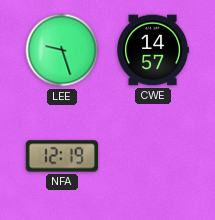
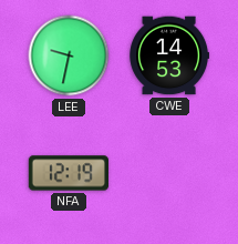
LEE: 9:27 -> 9:32 (69, 55)
CWE: 14:57 -> 14:53 (168, 55)
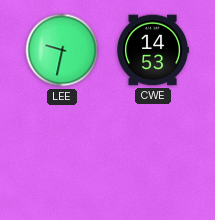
NFA: 12:19 -> none (68, 173)
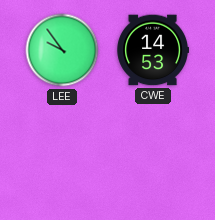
LEE: 9:32 -> 9:54 (62, 50)
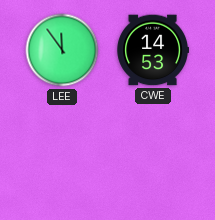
LEE: 9:54 -> 11:54 (62, 50)
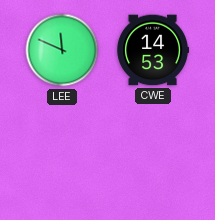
LEE: 11:54 -> 11:49 (62, 50)
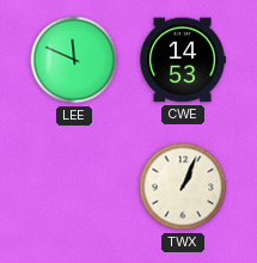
TWX: none -> 1:04 (183, 186)
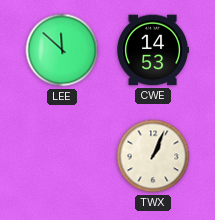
LEE: 11:49 -> 11:52 (62, 50)
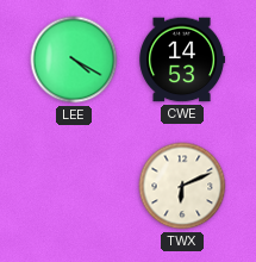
LEE: 11:52 -> 4:20 (74, 60)
TWX: 1:04 -> 6:11 (182, 186)
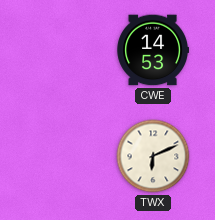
LEE: 4:20 -> none (74, 60)
